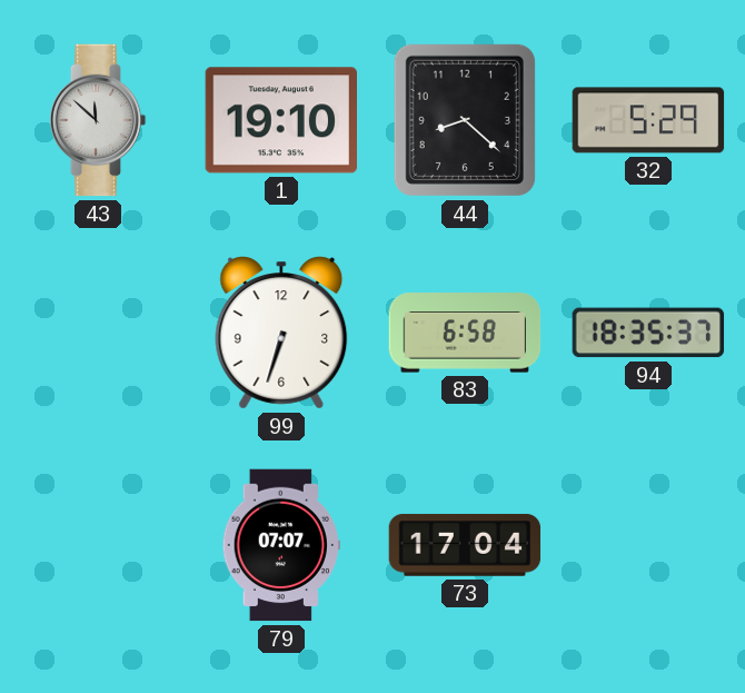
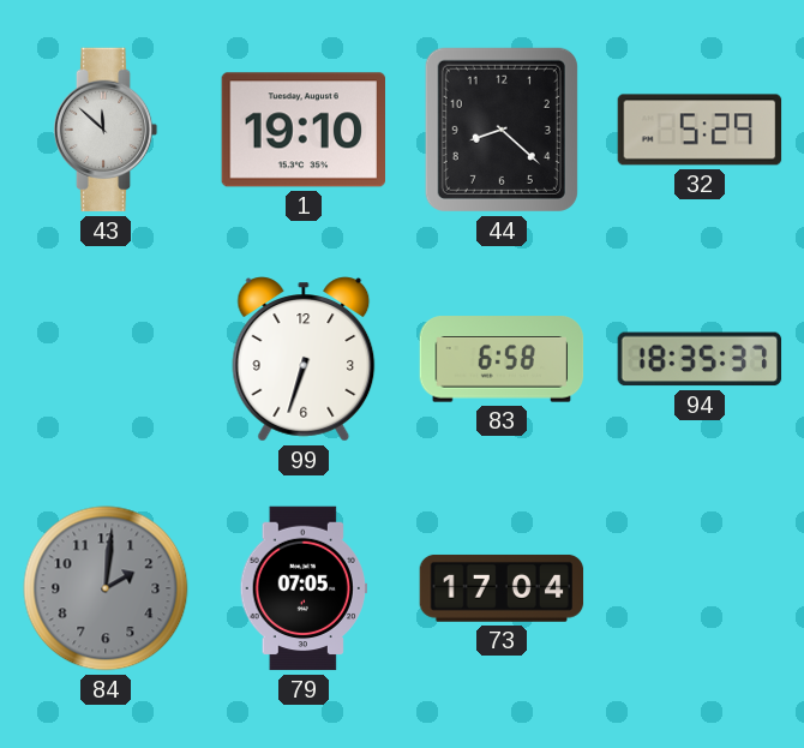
84: none -> 2:01 (106, 588)
79: 07:07 -> 07:05 (304, 588)
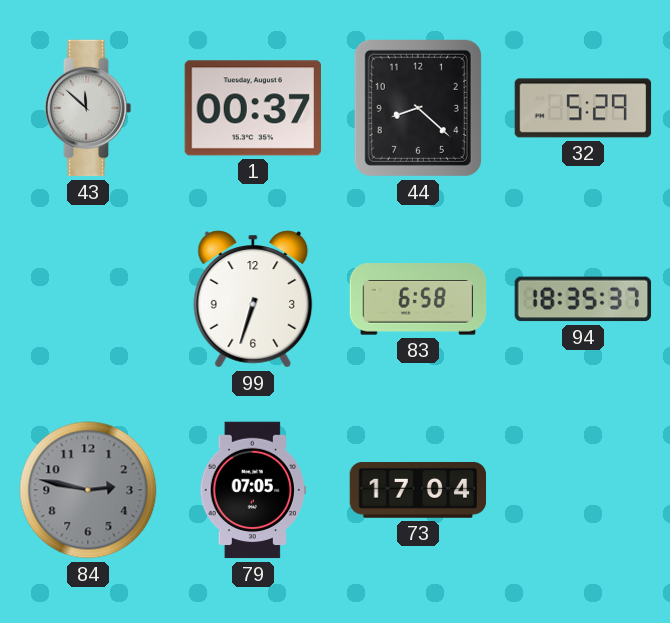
1: 19:10 -> 00:37 (253, 108)
84: 2:01 -> 2:47 (88, 490)
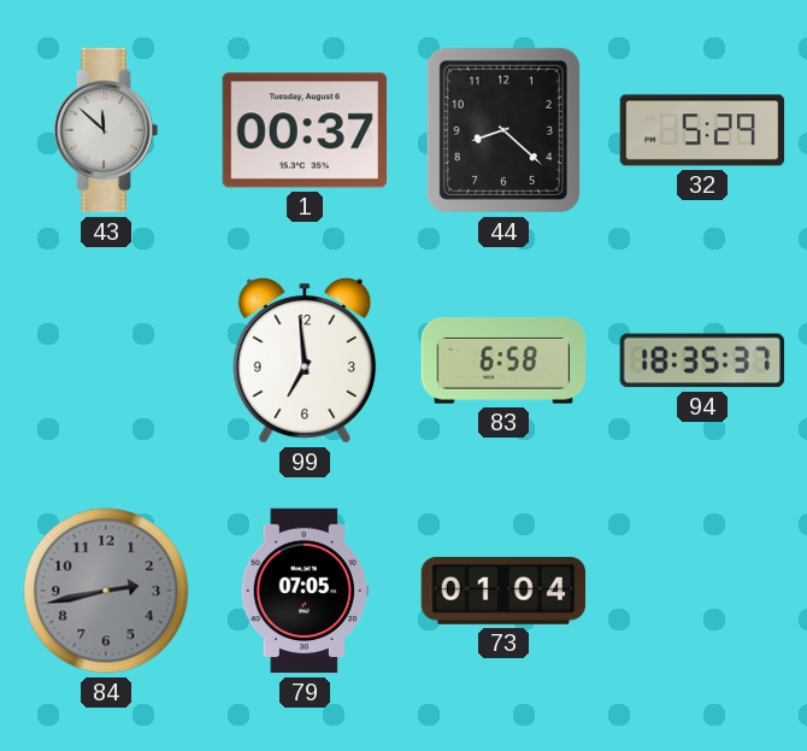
99: 6:33 -> 6:59 (305, 360)
84: 2:47 -> 2:43 (106, 591)
73: 17:04 -> 01:04 (503, 591)
